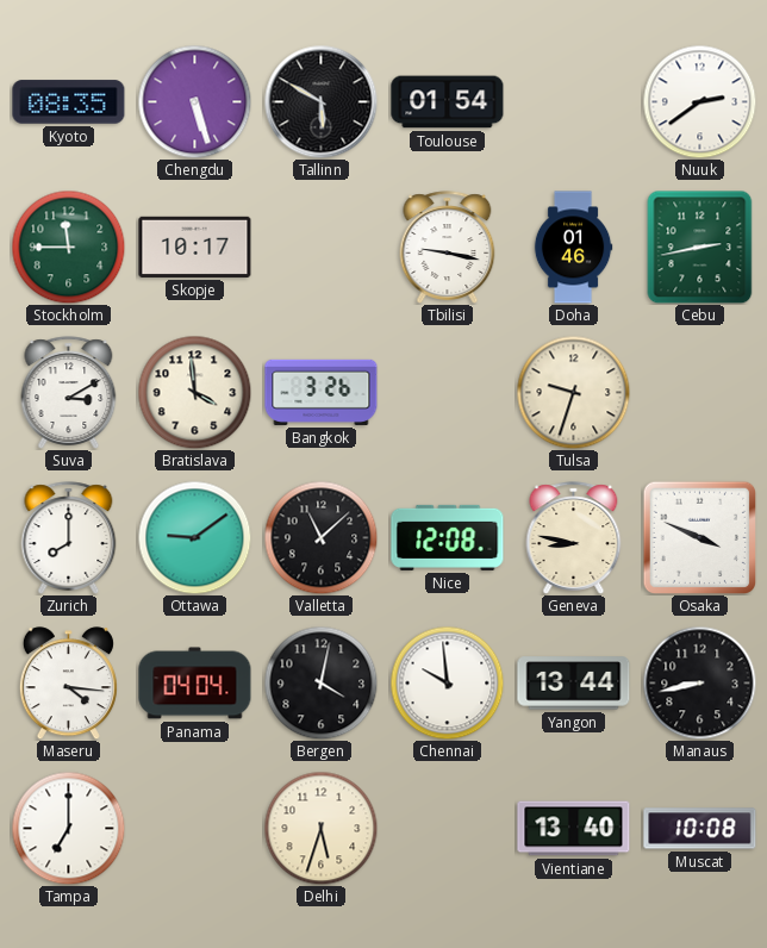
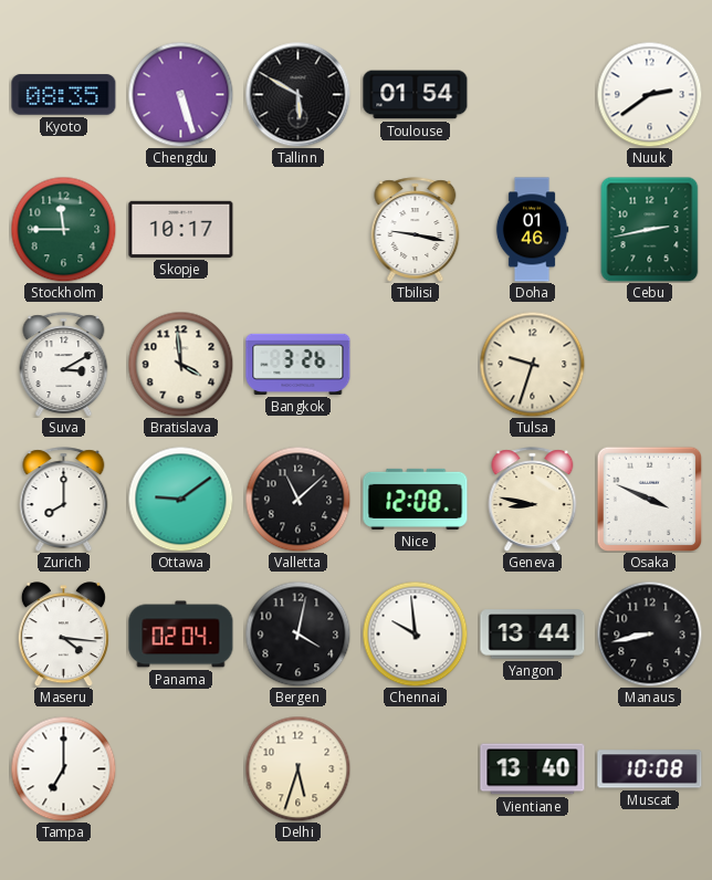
Panama: 04:04 -> 02:04 (181, 635)
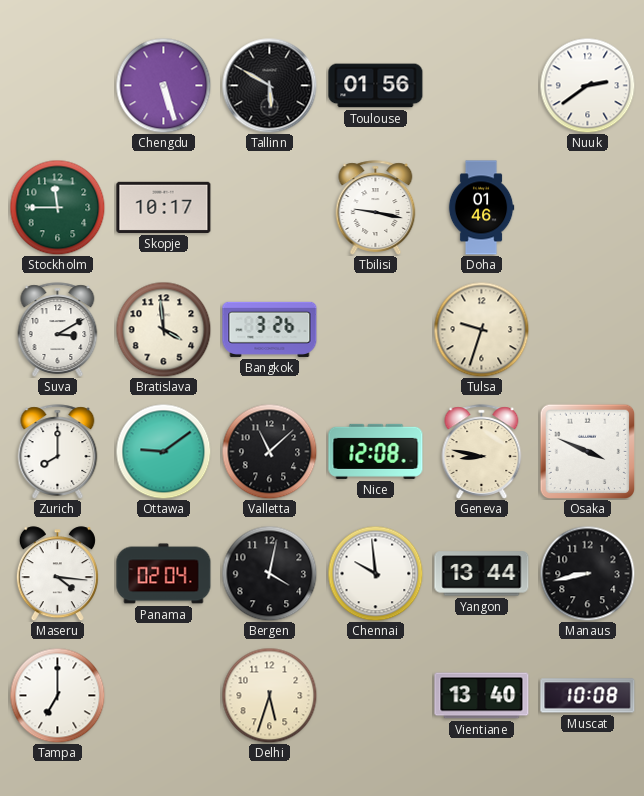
Kyoto: 08:35 -> none (64, 95)
Toulouse: 01:54 -> 01:56 (376, 86)
Cebu: 2:43 -> none (650, 229)
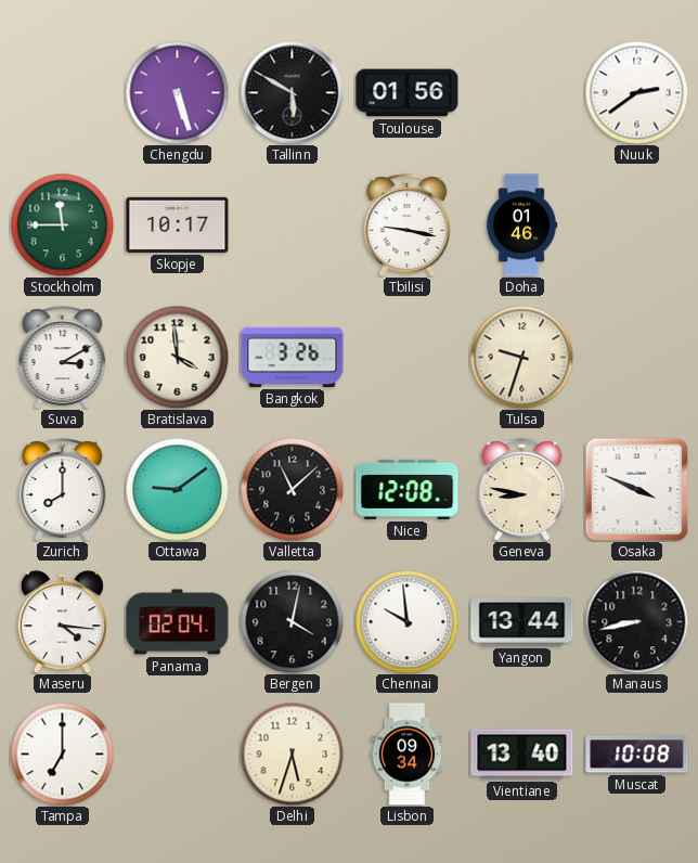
Lisbon: none -> 09:34 (408, 755)
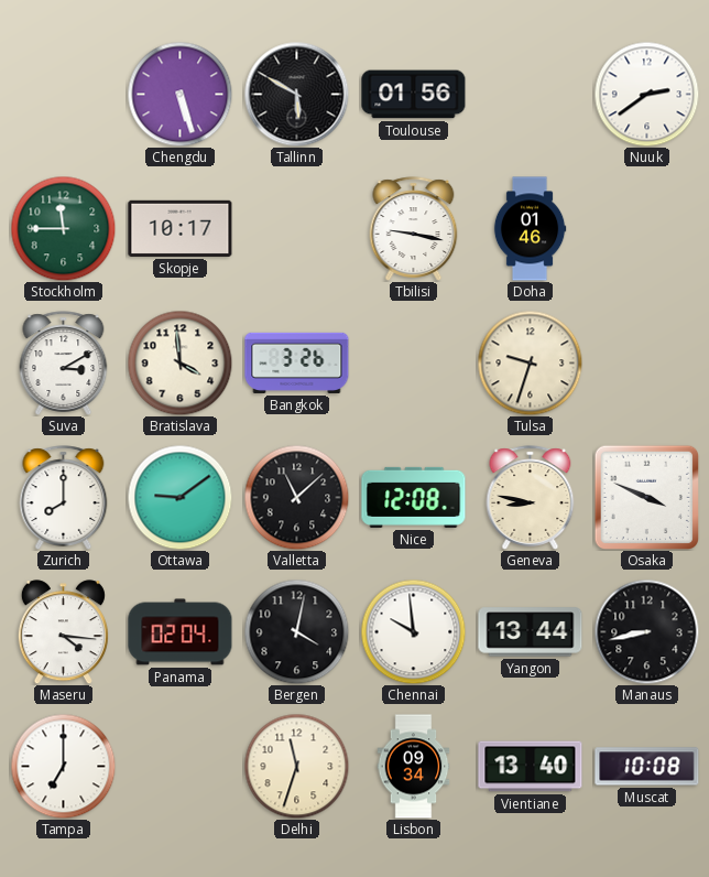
Delhi: 5:33 -> 11:33 (296, 766)
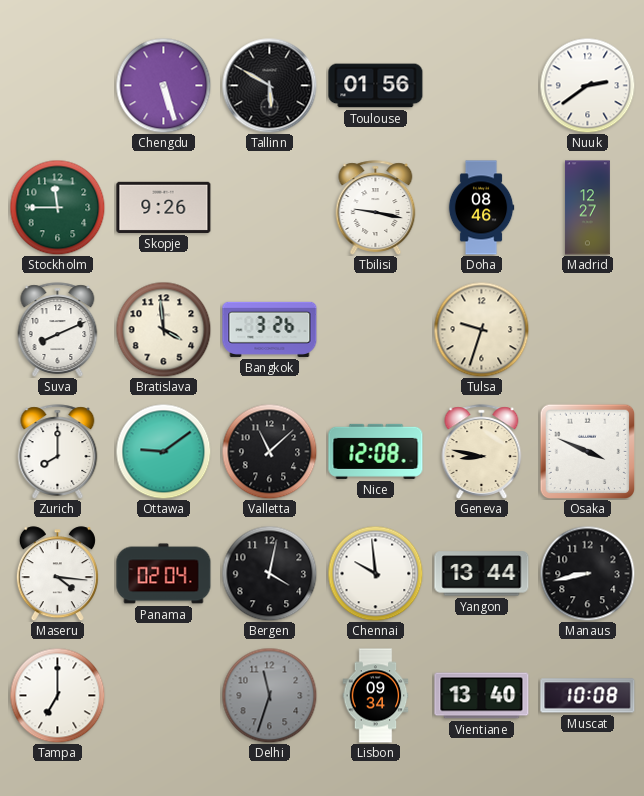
Skopje: 10:17 -> 9:26 (164, 207)
Doha: 01:46 -> 08:46 (481, 208)
Madrid: none -> 12:27 (587, 208)
Suva: 3:10 -> 8:11 (58, 330)
Delhi dial: cream -> grey (269, 695)
